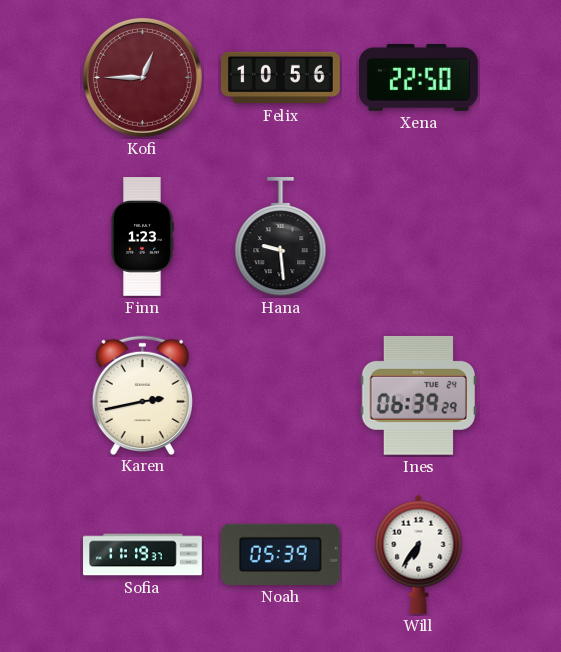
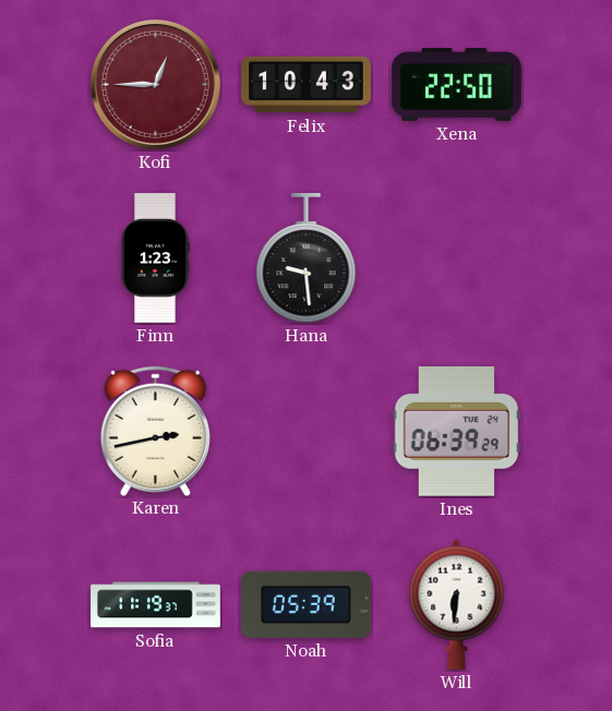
Felix: 10:56 -> 10:43 (307, 85)
Will: 6:36 -> 6:31 (457, 604)
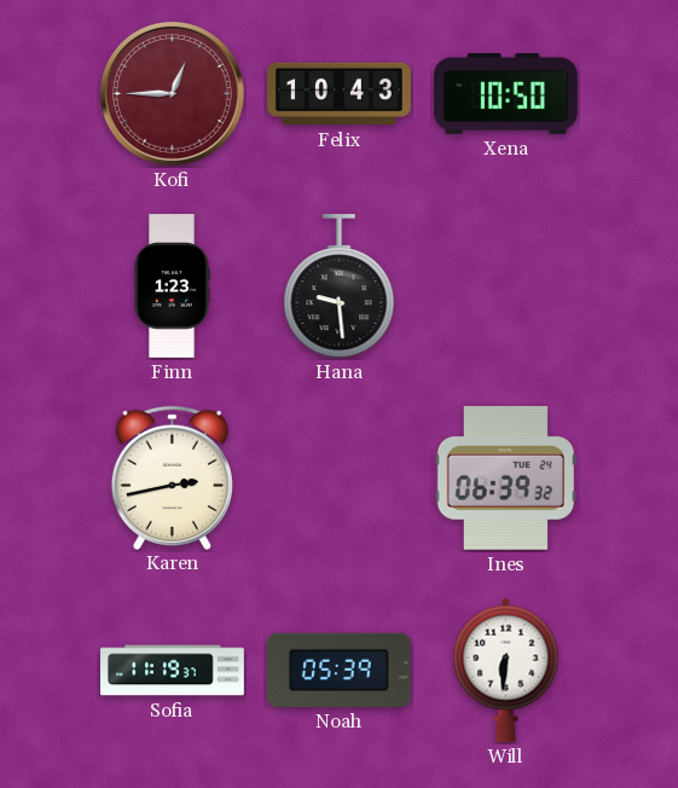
Xena: 22:50 -> 10:50 (506, 93)
Ines: 06:39:29 -> 06:39:32 (505, 477)
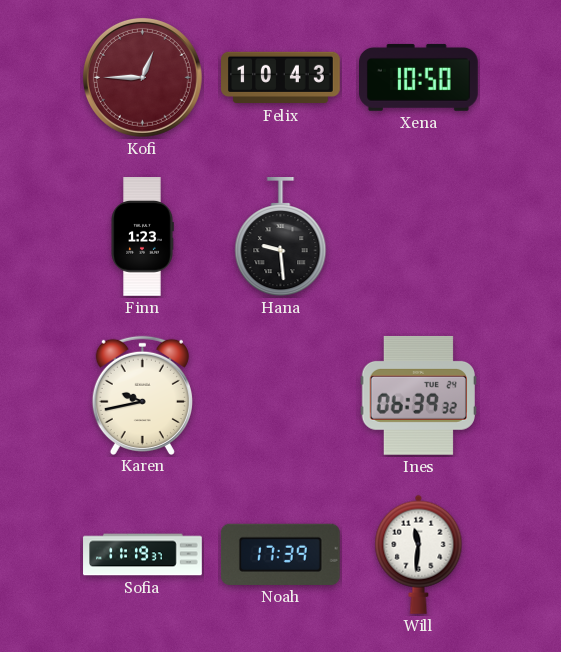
Karen: 2:43 -> 9:43 (142, 395)
Noah: 05:39 -> 17:39 (280, 554)
Will: 6:31 -> 11:31 (419, 554)
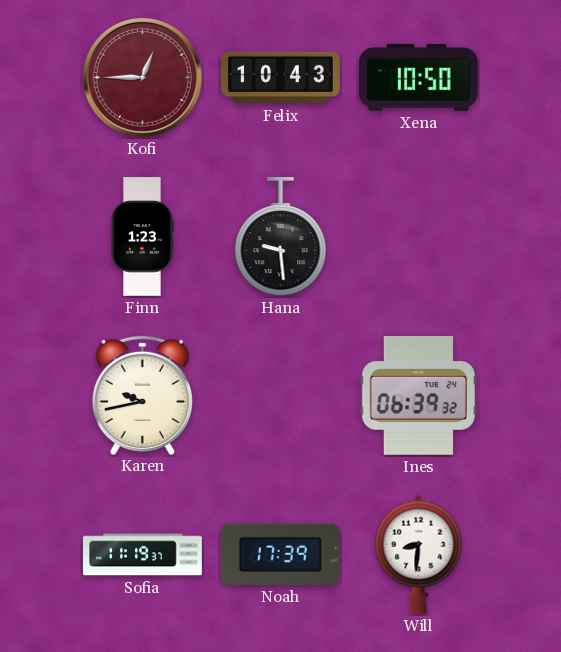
Will: 11:31 -> 8:31 (419, 554)
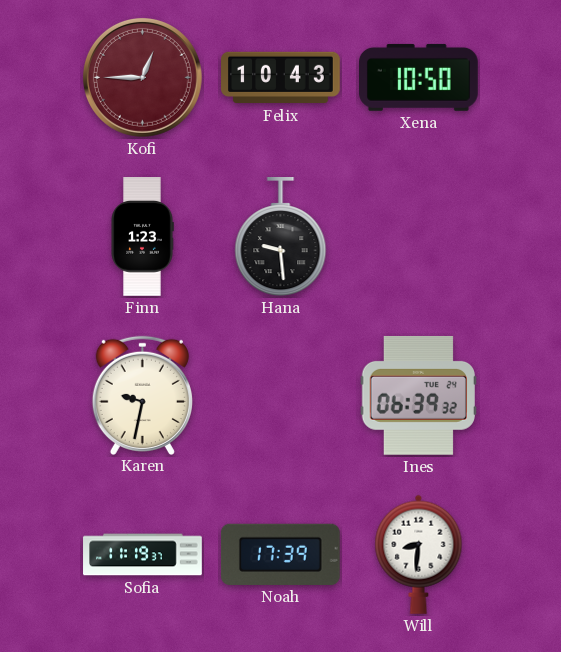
Karen: 9:43 -> 9:32 (142, 395)
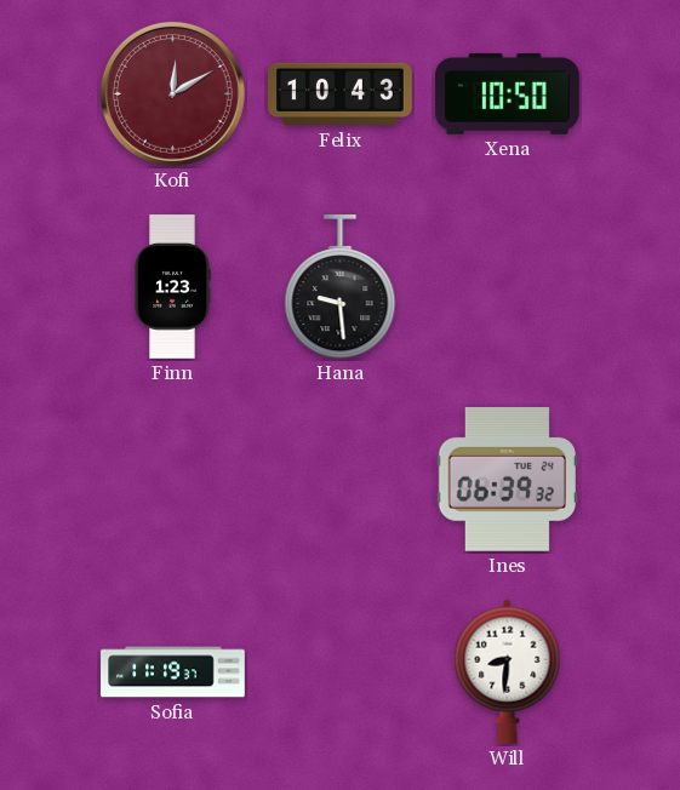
Kofi: 12:45 -> 12:10 (172, 93)
Karen: 9:32 -> none (142, 395)
Noah: 17:39 -> none (280, 554)
